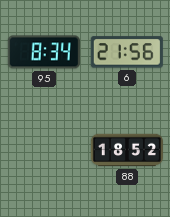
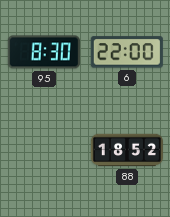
95: 8:34 -> 8:30 (44, 52)
6: 21:56 -> 22:00 (127, 52)
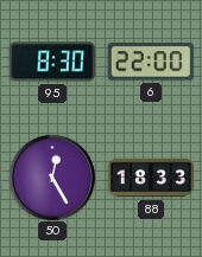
50: none -> 12:25 (51, 176)
88: 18:52 -> 18:33 (151, 178)
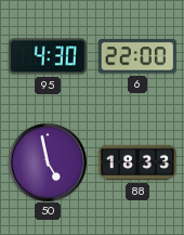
95: 8:30 -> 4:30 (48, 56)
50: 12:25 -> 4:58 (47, 161)
